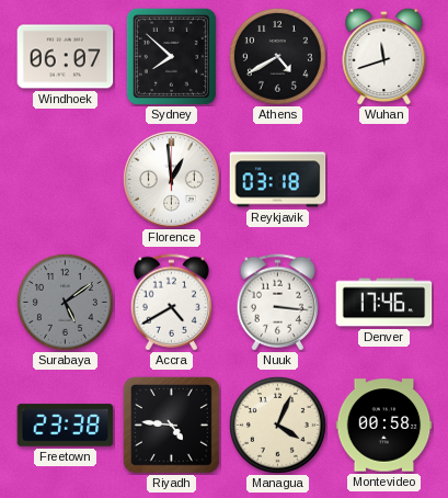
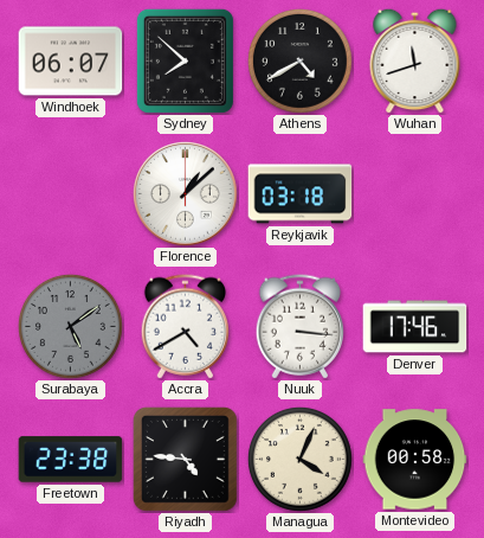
Florence: 12:59 -> 1:08 (186, 194)
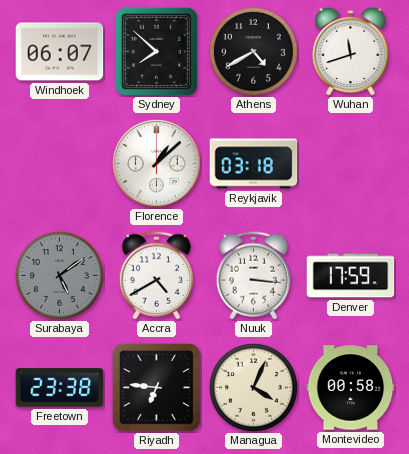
Denver: 17:46 -> 17:59 (351, 276)
Riyadh: 4:46 -> 6:46 (157, 388)
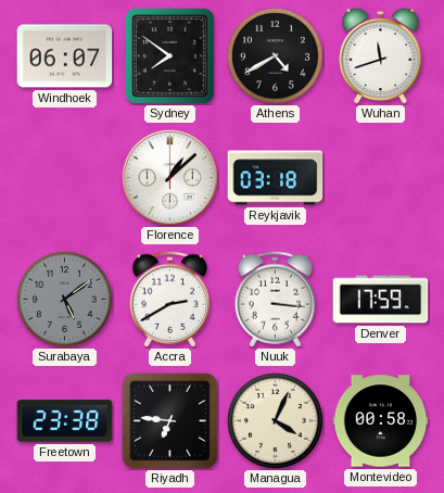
Sydney: 7:52 -> 7:51 (169, 55)
Accra: 4:40 -> 2:40 (169, 300)
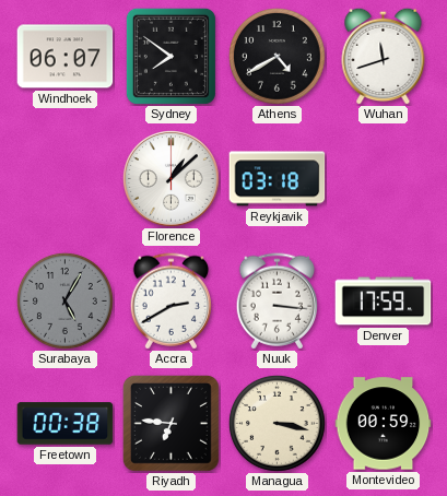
Surabaya: 5:09 -> 5:05 (64, 300)
Freetown: 23:38 -> 00:38 (66, 424)
Managua: 4:04 -> 3:17 (277, 423)
Montevideo: 00:58 -> 00:59 (384, 424)
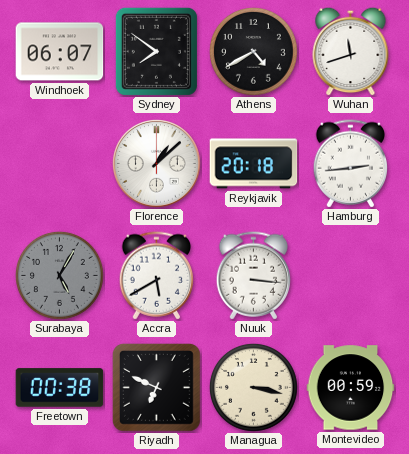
Reykjavik: 03:18 -> 20:18 (254, 164)
Hamburg: none -> 2:44 (350, 164)
Accra: 2:40 -> 5:40 (156, 276)
Denver: 17:59 -> none (384, 302)
Riyadh: 6:46 -> 6:49 (157, 388)
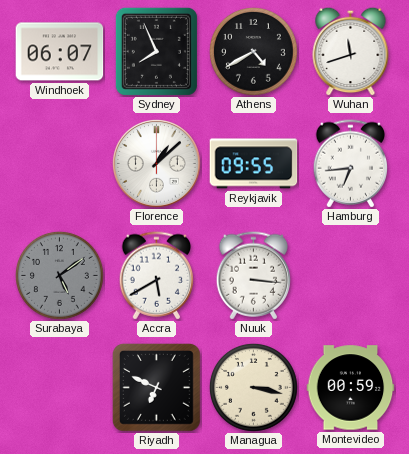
Sydney: 7:51 -> 7:56 (156, 51)
Reykjavik: 20:18 -> 09:55 (254, 164)
Hamburg: 2:44 -> 6:44 (350, 164)
Surabaya: 5:05 -> 5:09 (59, 275)
Freetown: 00:38 -> none (60, 388)
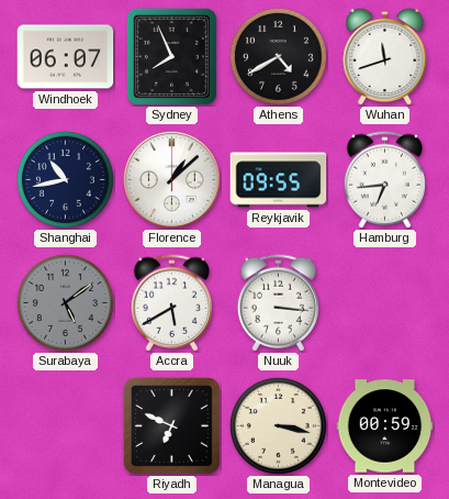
Shanghai: none -> 10:43 (65, 179)
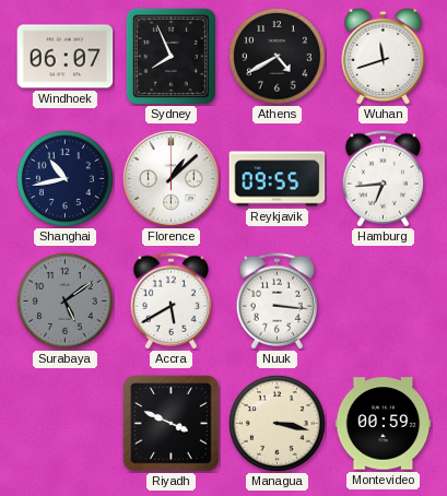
Riyadh: 6:49 -> 3:49 (172, 424)
